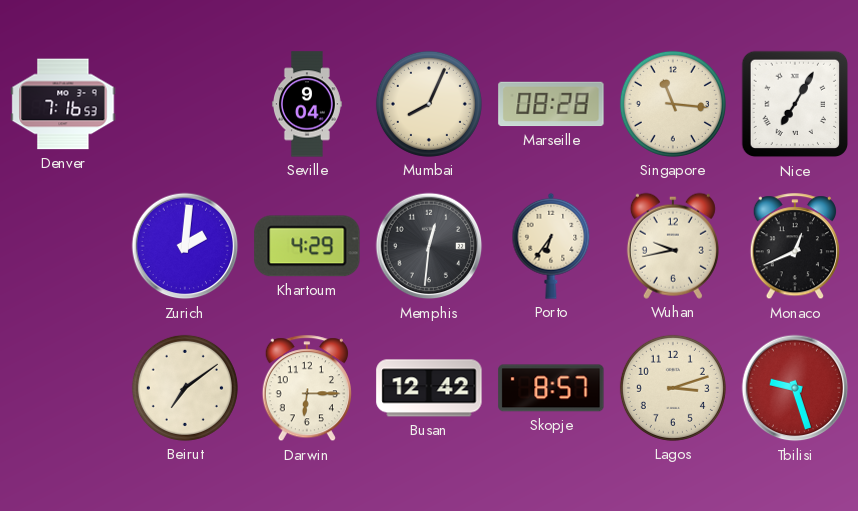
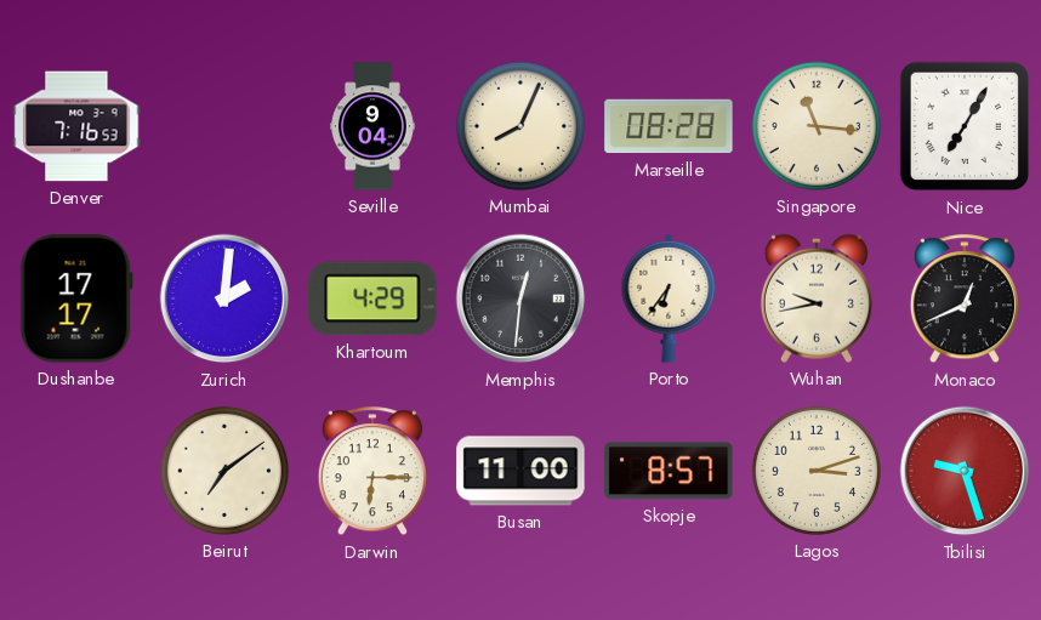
Dushanbe: none -> 17:17 (76, 298)
Busan: 12:42 -> 11:00 (520, 471)
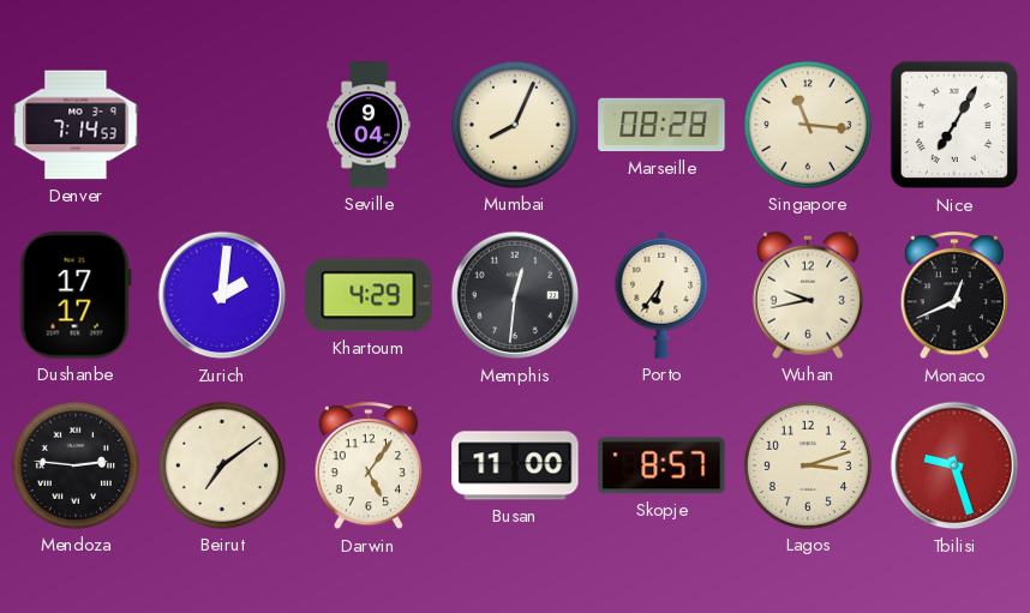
Denver: 7:16 -> 7:14 (76, 125)
Mendoza: none -> 2:46 (76, 465)
Darwin: 6:15 -> 5:06 (369, 467)
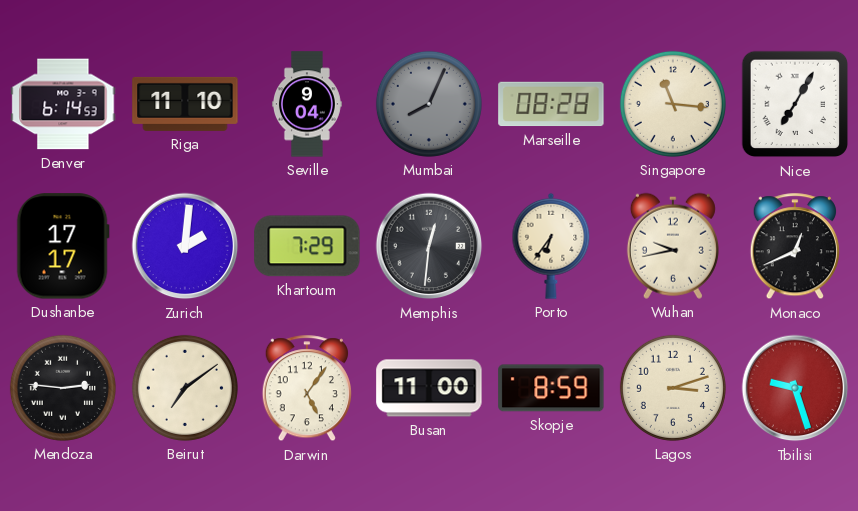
Denver: 7:14 -> 6:14 (63, 104)
Riga: none -> 11:10 (185, 104)
Mumbai dial: cream -> grey (429, 104)
Khartoum: 4:29 -> 7:29 (307, 246)
Skopje: 8:57 -> 8:59 (551, 388)
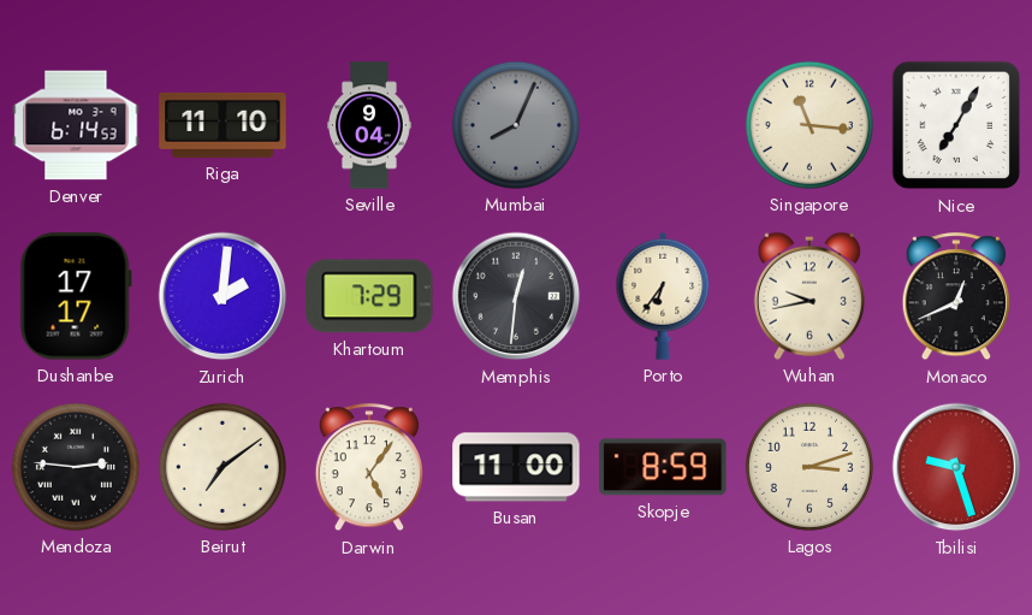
Marseille: 08:28 -> none (551, 104)
